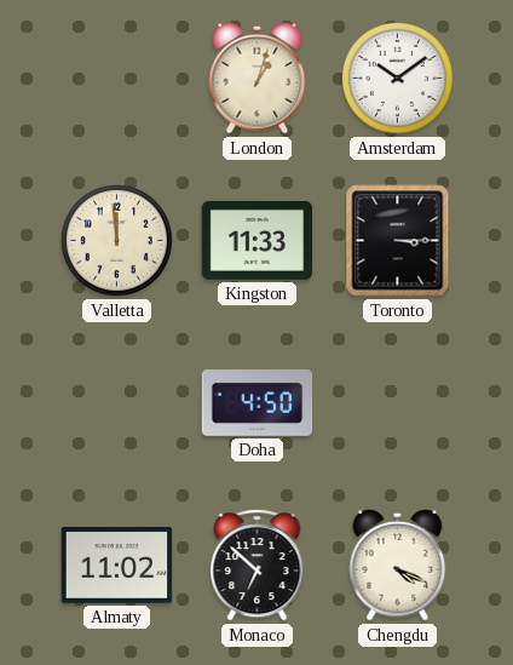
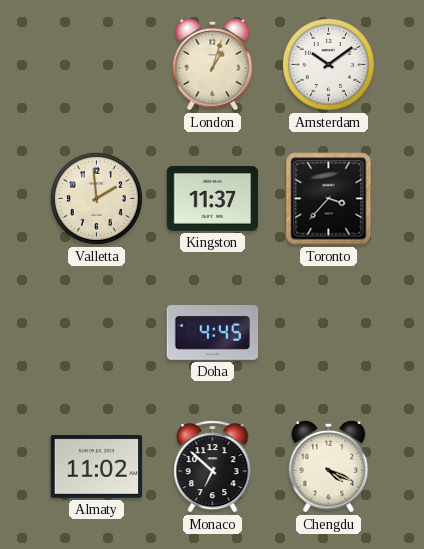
Valletta: 11:59 -> 1:59 (96, 198)
Kingston: 11:33 -> 11:37 (213, 198)
Toronto: 3:15 -> 3:37 (329, 199)
Doha: 4:50 -> 4:45 (213, 333)
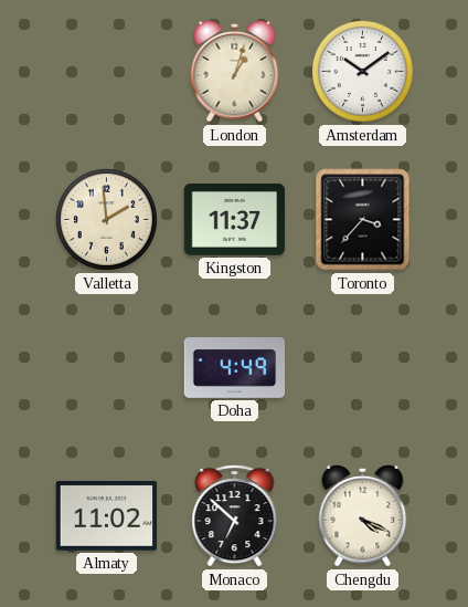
Doha: 4:45 -> 4:49 (235, 368)
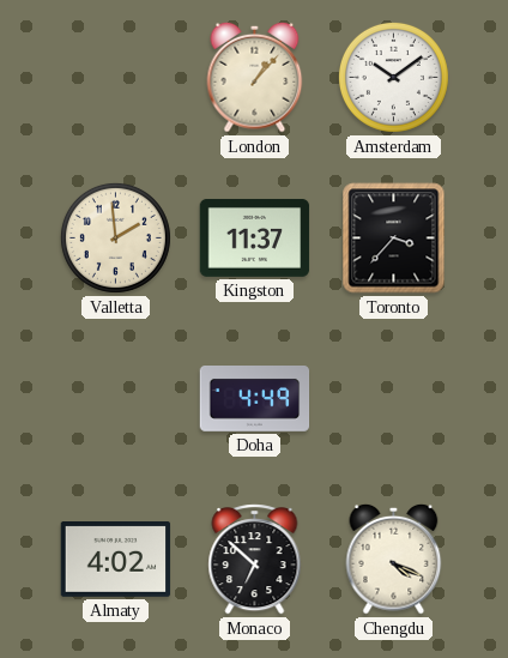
London: 1:03 -> 1:07 (255, 77)
Almaty: 11:02 -> 4:02 (116, 560)
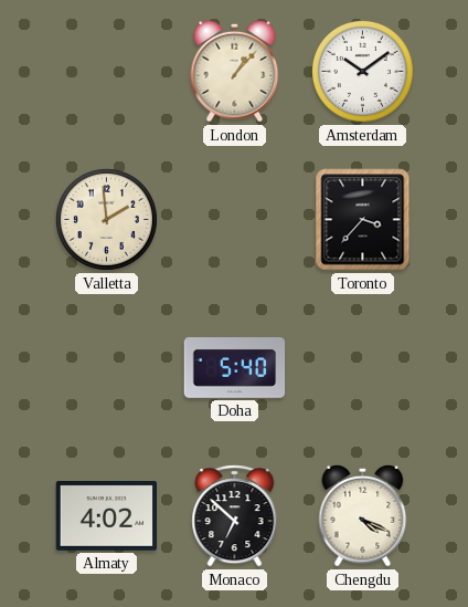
Kingston: 11:37 -> none (255, 237)
Doha: 4:49 -> 5:40 (235, 368)
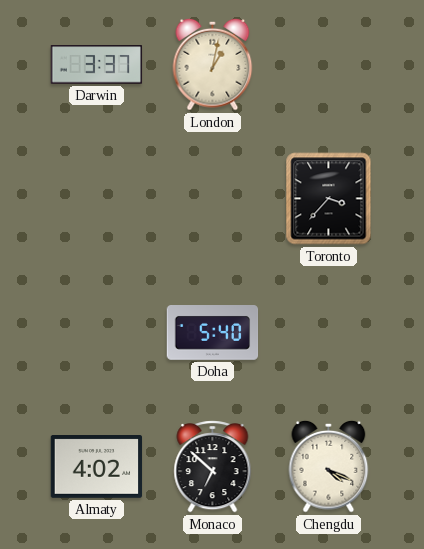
Darwin: none -> 3:37 (97, 65)
London: 1:07 -> 1:02 (213, 64)
Amsterdam: 10:09 -> none (362, 71)
Valletta: 1:59 -> none (106, 219)
